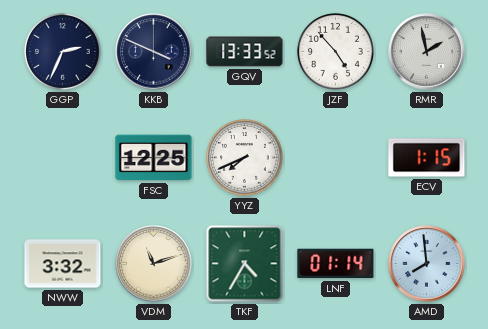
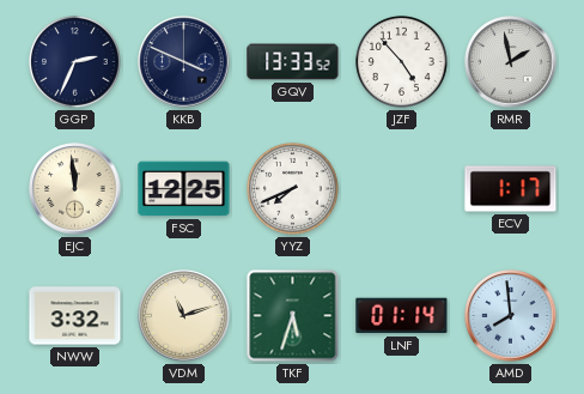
EJC: none -> 11:59 (75, 189)
ECV: 1:15 -> 1:17 (511, 189)
TKF: 4:35 -> 5:33 (293, 316)
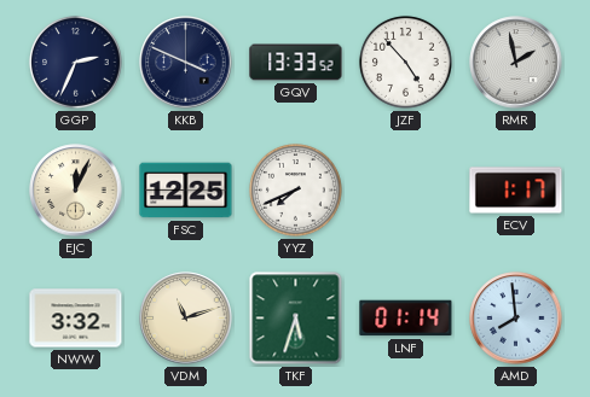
EJC: 11:59 -> 12:04 (76, 191)
